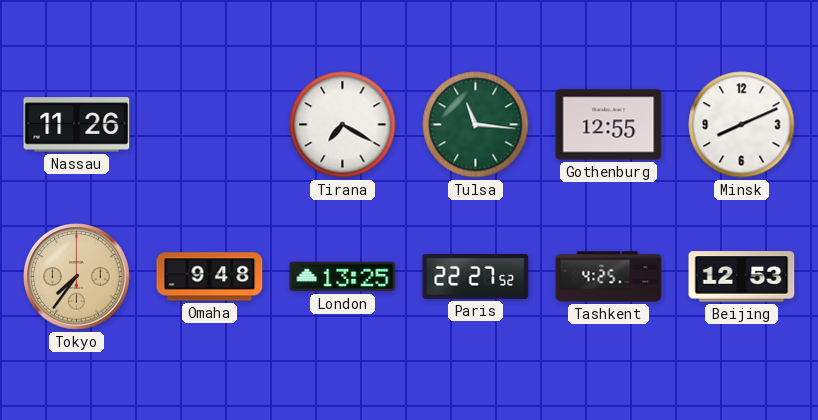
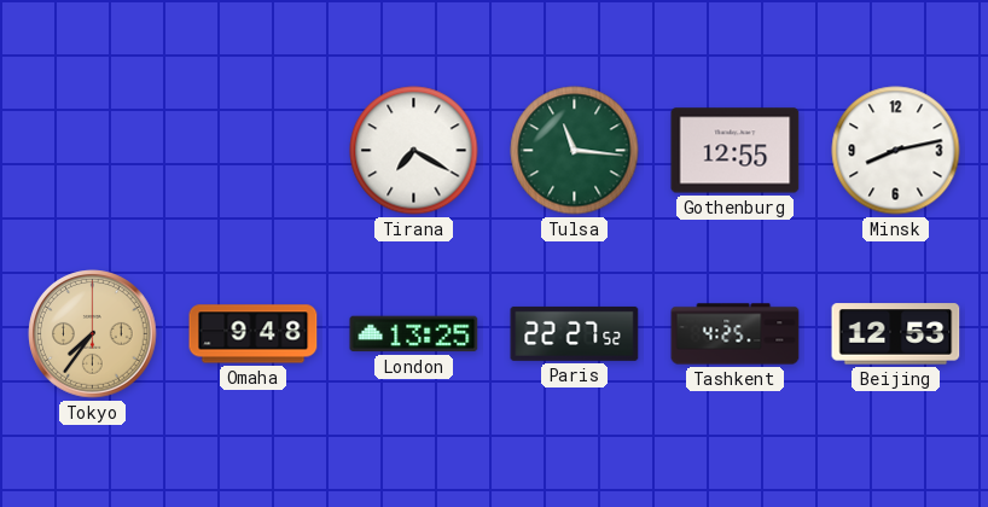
Nassau: 11:26 -> none (77, 125)
Minsk: 8:11 -> 8:13 (896, 151)
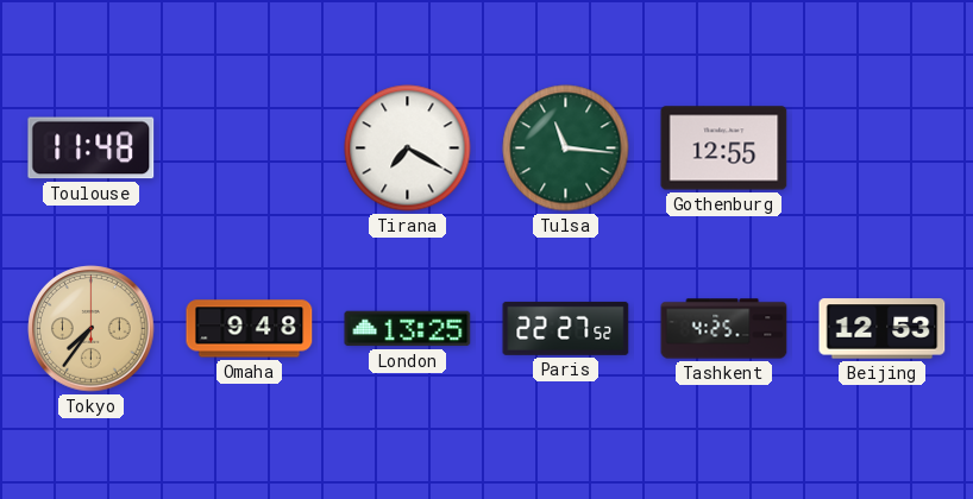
Toulouse: none -> 11:48 (92, 149)
Minsk: 8:13 -> none (896, 151)
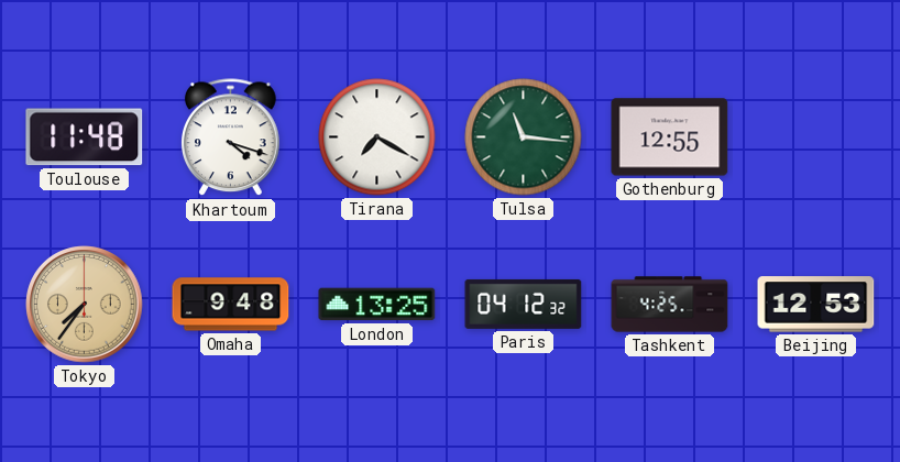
Khartoum: none -> 4:18 (231, 137)
Paris: 22:27 -> 04:12 (524, 304)
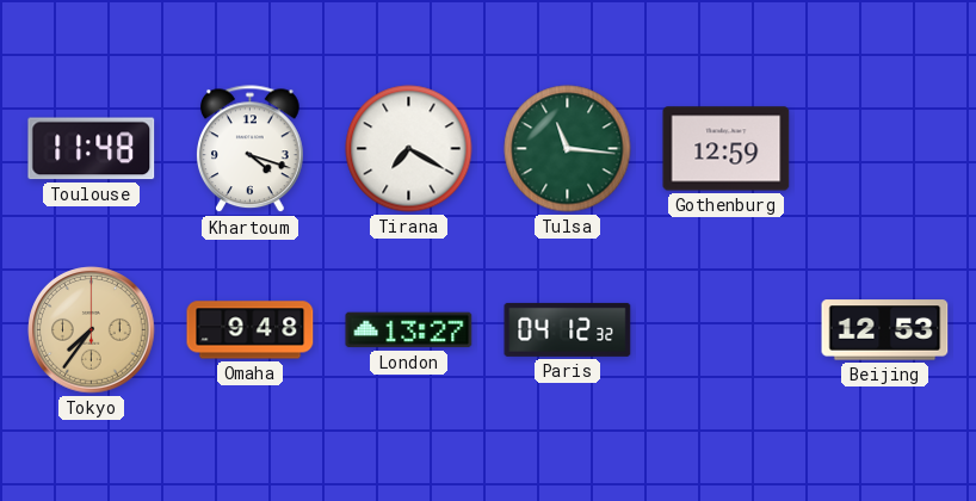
Gothenburg: 12:55 -> 12:59 (727, 149)
London: 13:25 -> 13:27 (409, 330)
Tashkent: 4:25 -> none (670, 305)
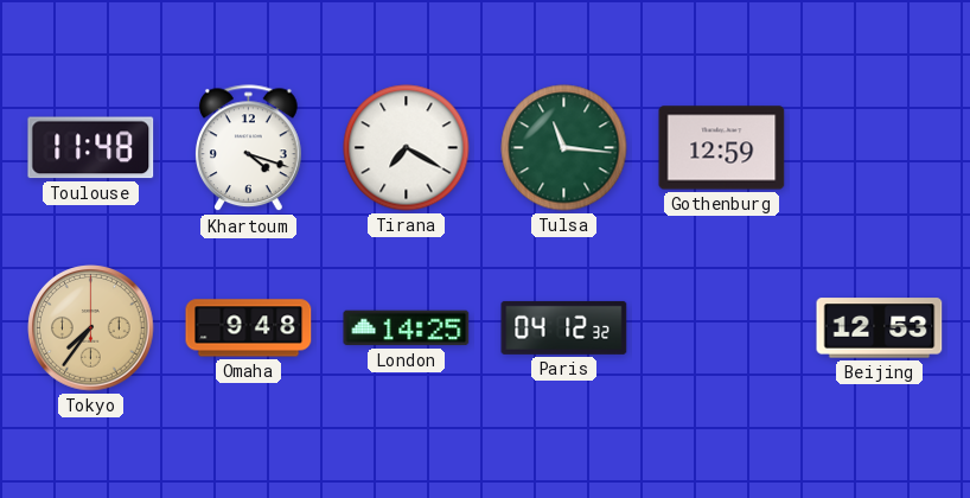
London: 13:27 -> 14:25 (407, 328)
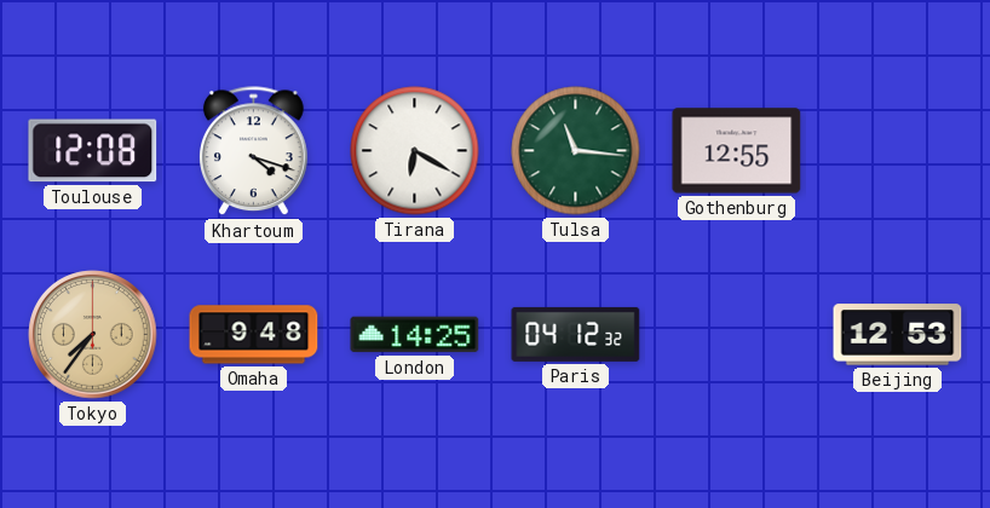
Toulouse: 11:48 -> 12:08 (93, 151)
Tirana: 7:20 -> 6:20 (415, 151)
Gothenburg: 12:59 -> 12:55 (737, 151)
